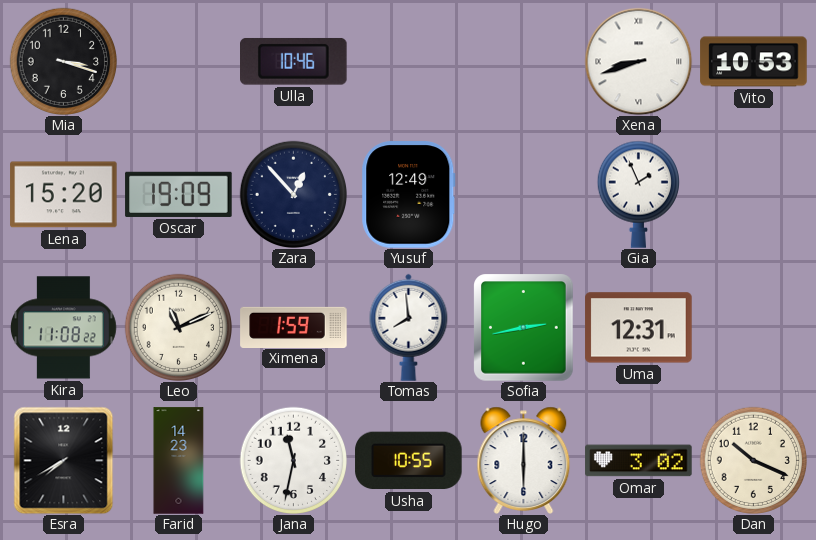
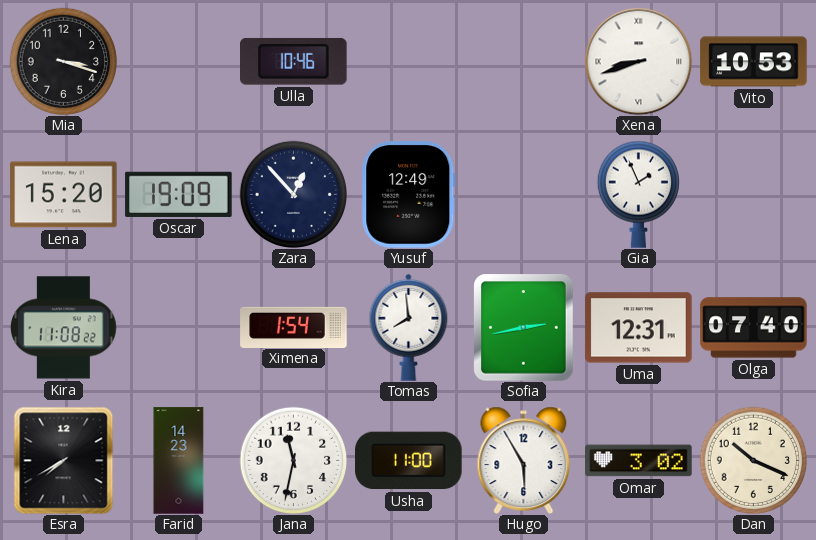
Leo: 11:11 -> none (178, 327)
Ximena: 1:59 -> 1:54 (294, 327)
Olga: none -> 07:40 (754, 328)
Usha: 10:55 -> 11:00 (409, 461)
Hugo: 6:00 -> 5:55 (524, 460)
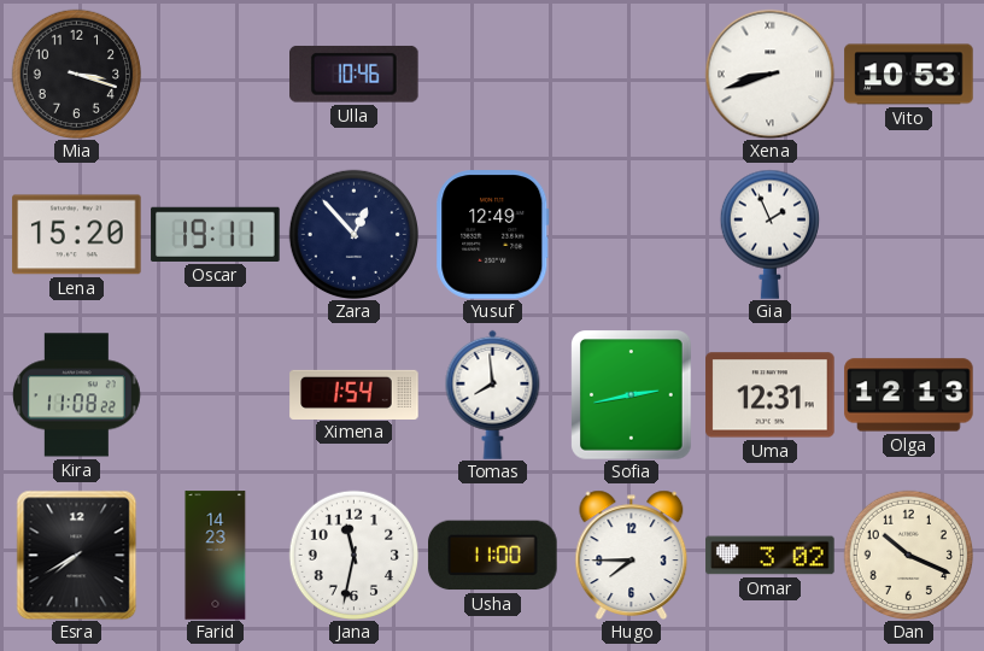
Oscar: 19:09 -> 19:11 (216, 234)
Olga: 07:40 -> 12:13 (909, 395)
Hugo: 5:55 -> 7:45 (632, 555)
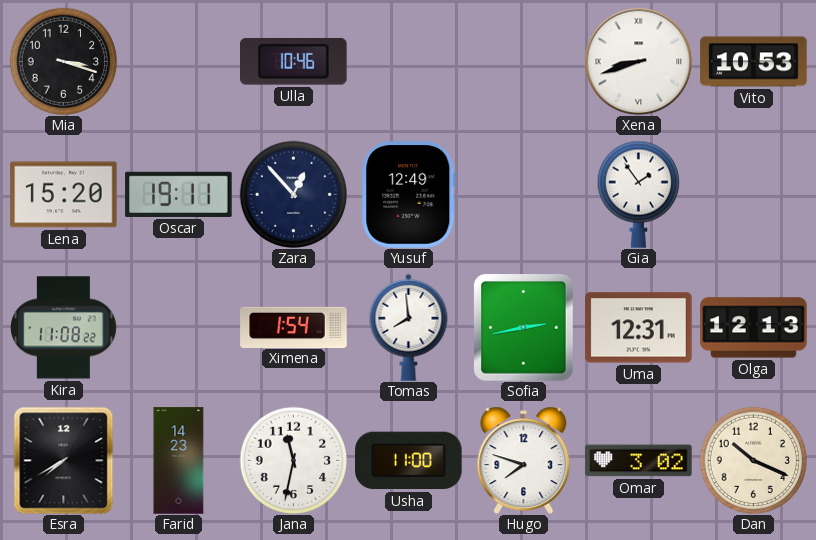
Gia: 1:56 -> 1:54 (638, 194)
Hugo: 7:45 -> 7:48 (524, 460)
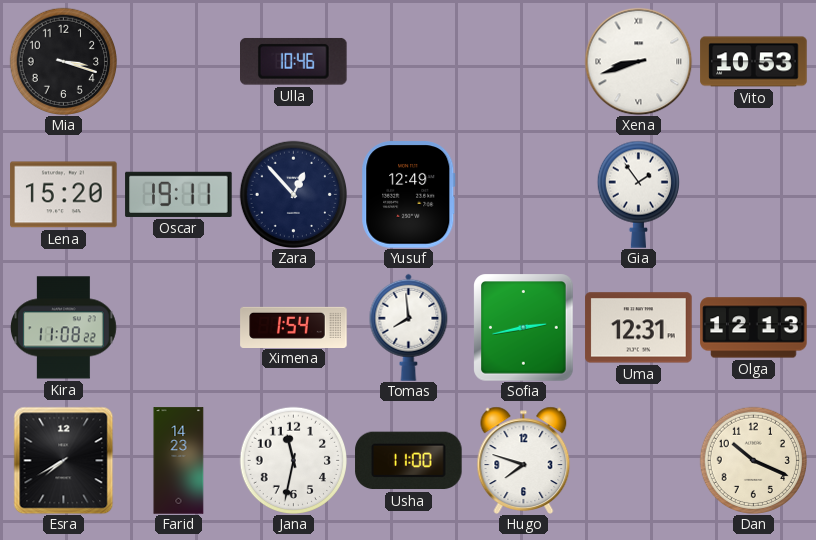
Omar: 3:02 -> none (639, 461)
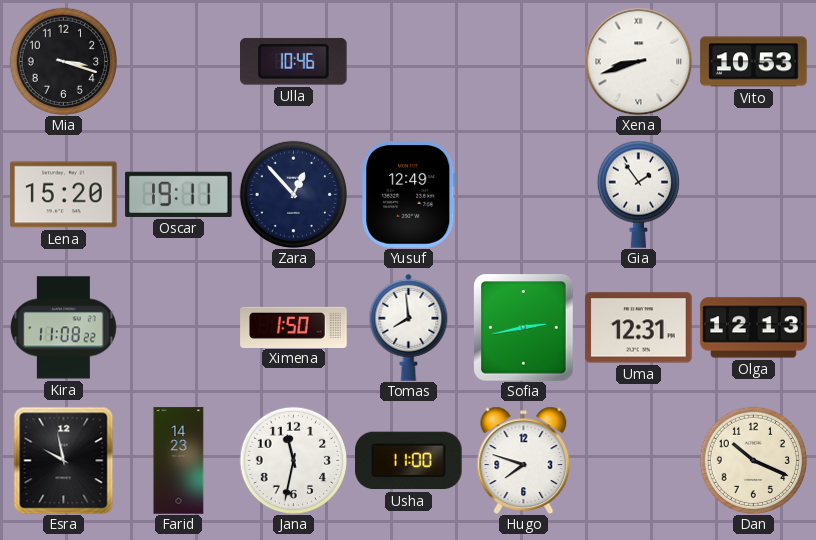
Ximena: 1:54 -> 1:50 (294, 327)
Esra: 7:40 -> 9:58 (64, 460)
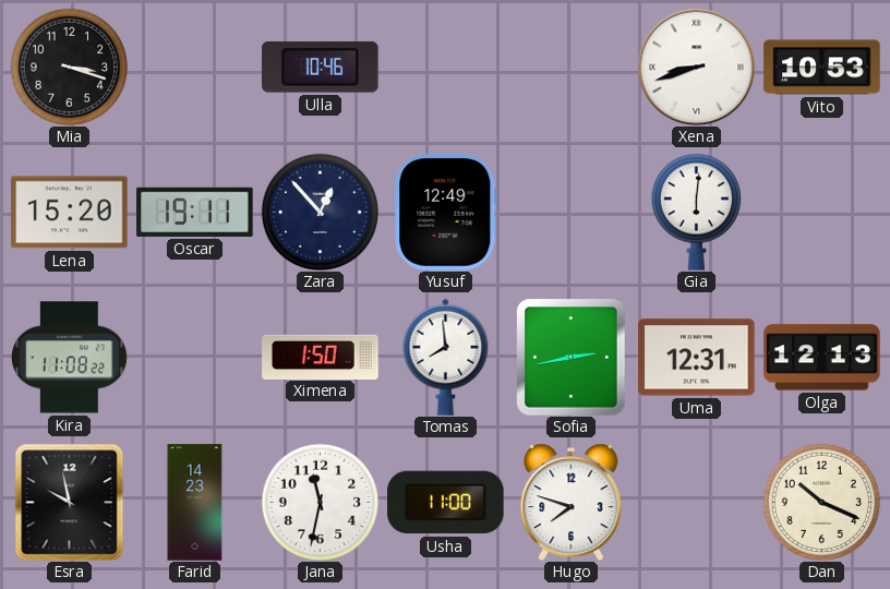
Gia: 1:54 -> 6:01 (696, 212)
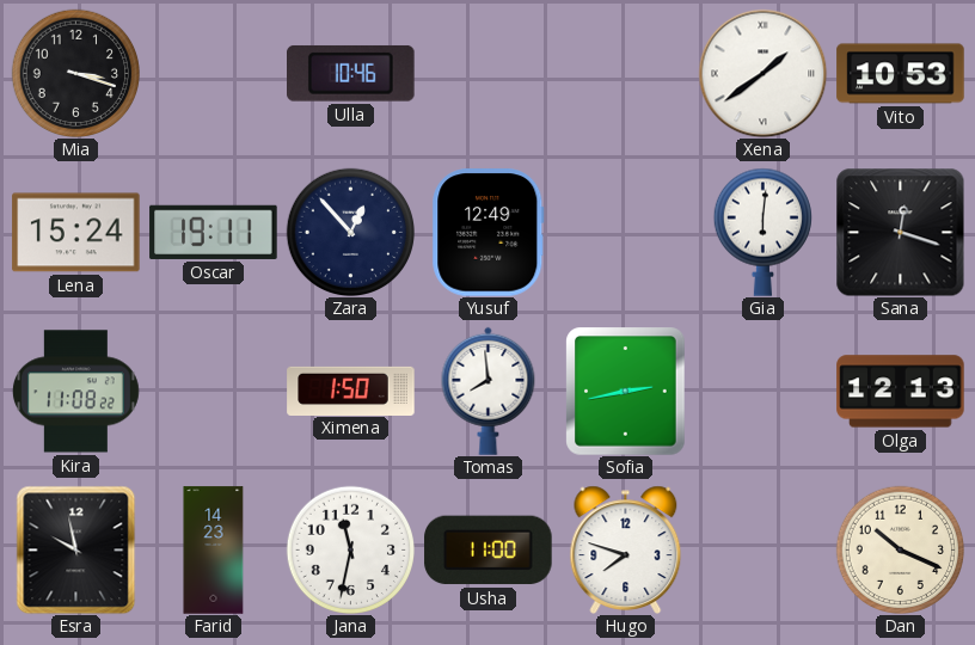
Xena: 8:42 -> 1:39 (762, 73)
Lena: 15:20 -> 15:24 (76, 233)
Sana: none -> 12:18 (900, 232)
Uma: 12:31 -> none (697, 358)
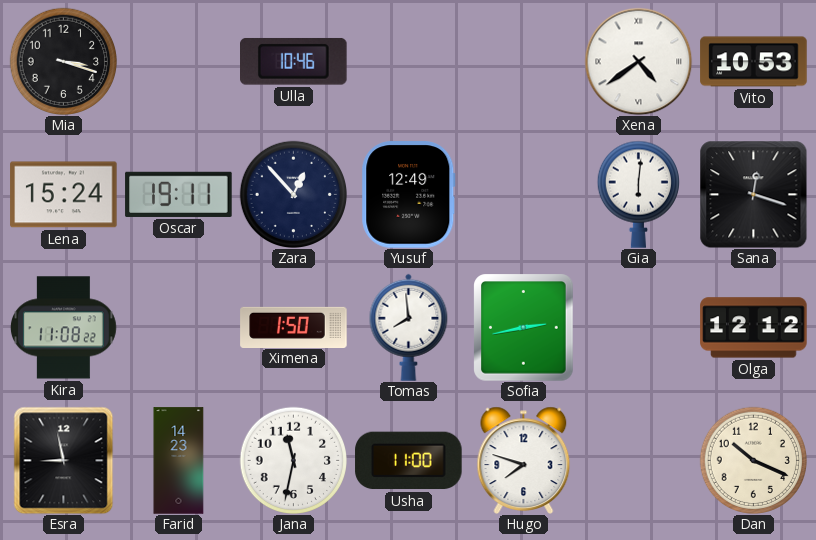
Xena: 1:39 -> 4:39 (638, 61)
Olga: 12:13 -> 12:12 (754, 328)
Esra: 9:58 -> 8:58 (64, 460)
